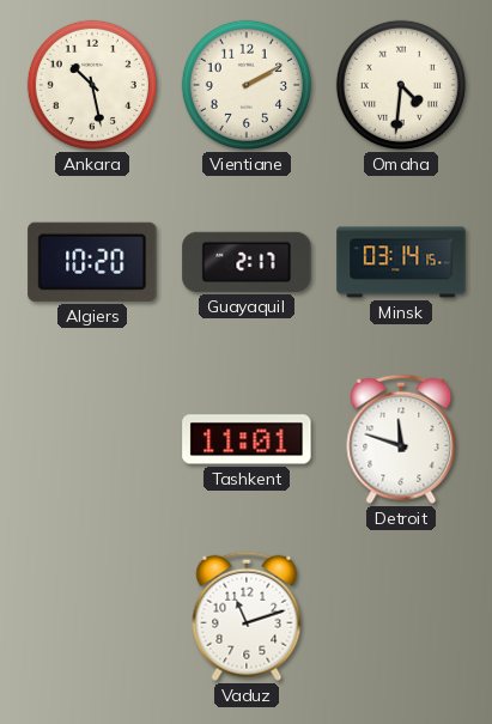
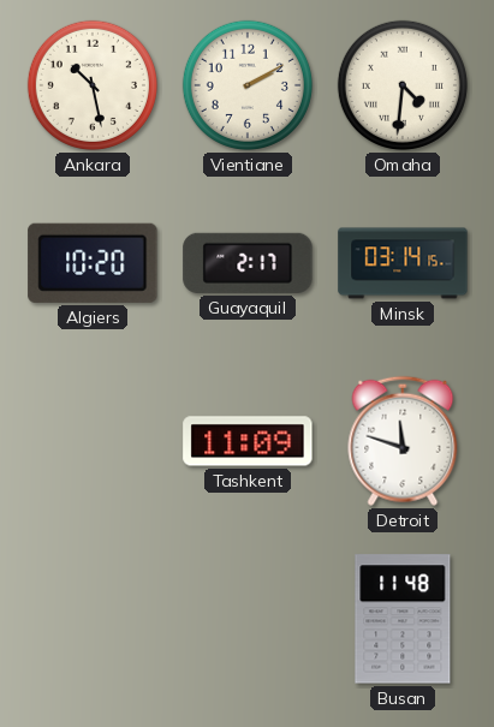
Tashkent: 11:01 -> 11:09 (248, 441)
Vaduz: 11:12 -> none (247, 616)
Busan: none -> 11:48 (403, 619)
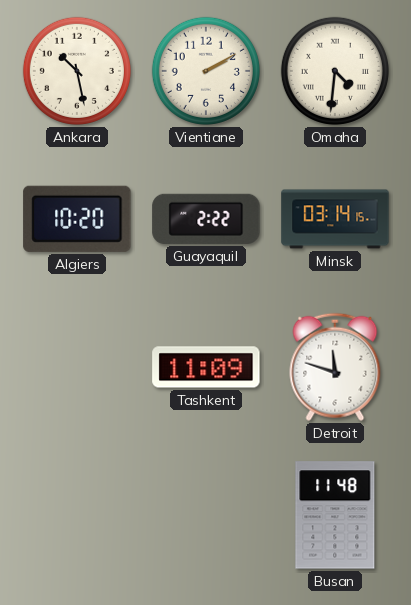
Guayaquil: 2:17 -> 2:22 (206, 219)
